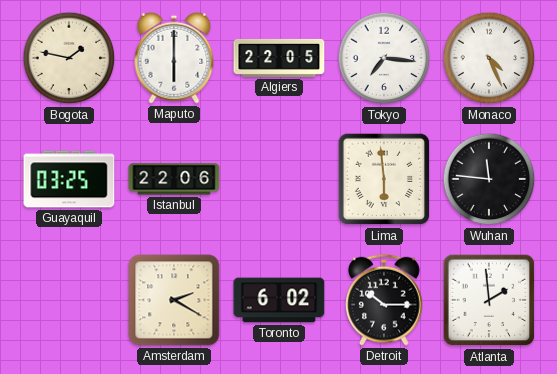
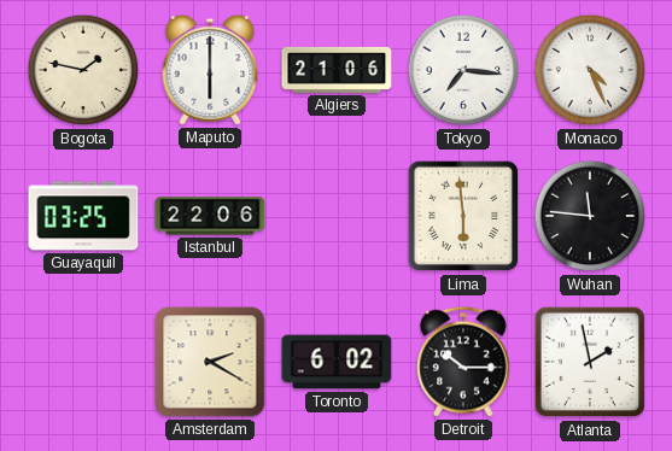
Algiers: 22:05 -> 21:06 (337, 70)
Atlanta: 1:59 -> 1:58 (590, 362)
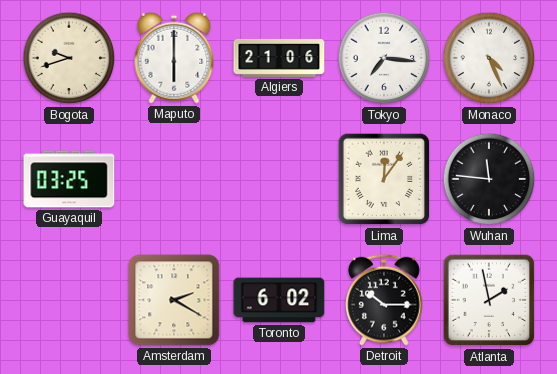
Bogota: 1:47 -> 9:42 (69, 58)
Istanbul: 22:06 -> none (210, 216)
Lima: 5:59 -> 12:06 (384, 179)
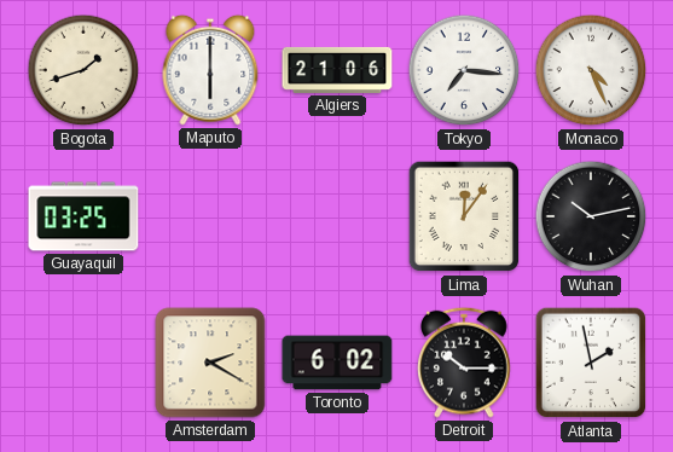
Bogota: 9:42 -> 1:42 (83, 70)
Wuhan: 11:46 -> 10:13 (591, 216)
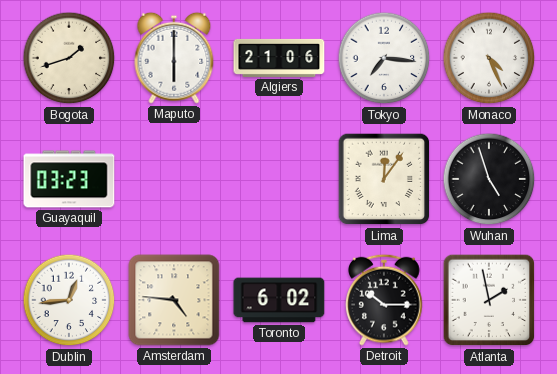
Guayaquil: 03:25 -> 03:23 (69, 179)
Wuhan: 10:13 -> 4:57 (489, 179)
Dublin: none -> 12:44 (69, 300)
Amsterdam: 2:20 -> 4:46 (174, 300)
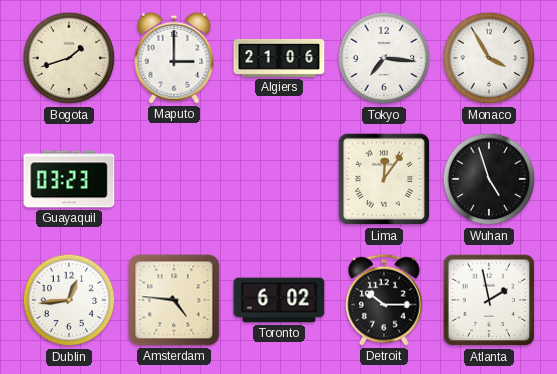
Maputo: 6:00 -> 3:00 (174, 58)
Monaco: 4:26 -> 3:55 (489, 58)
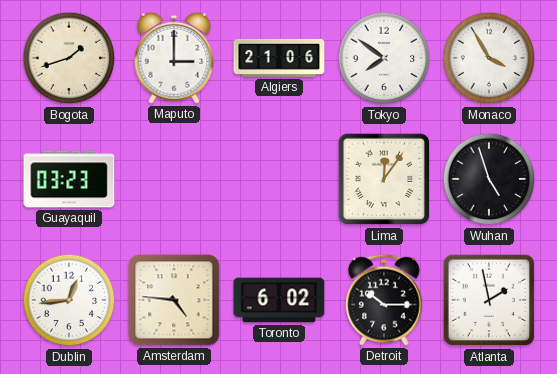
Tokyo: 7:16 -> 7:51 (384, 58)
